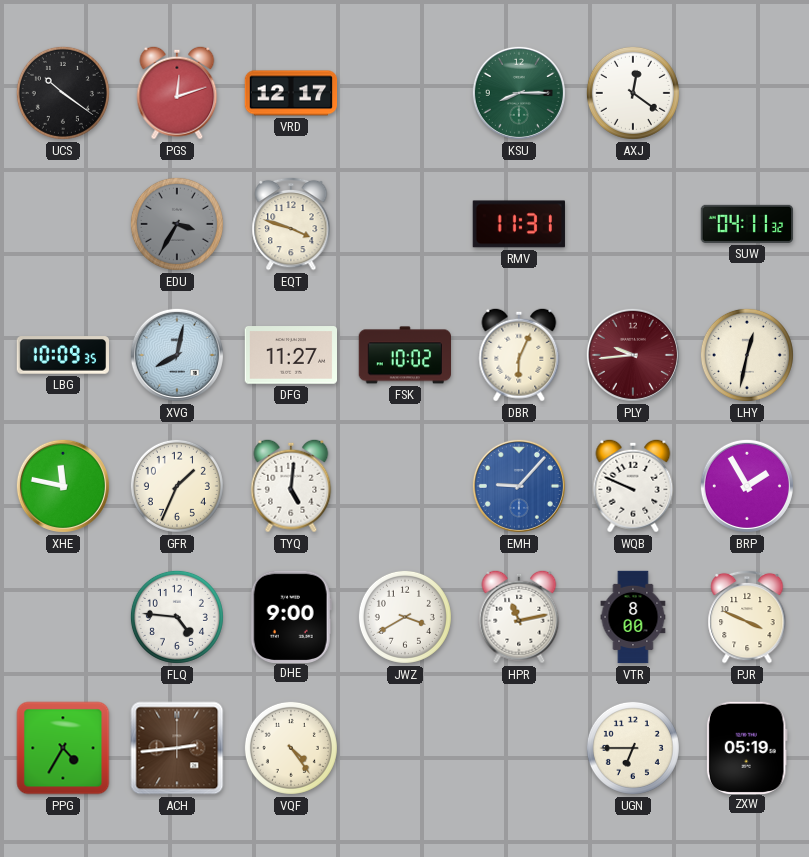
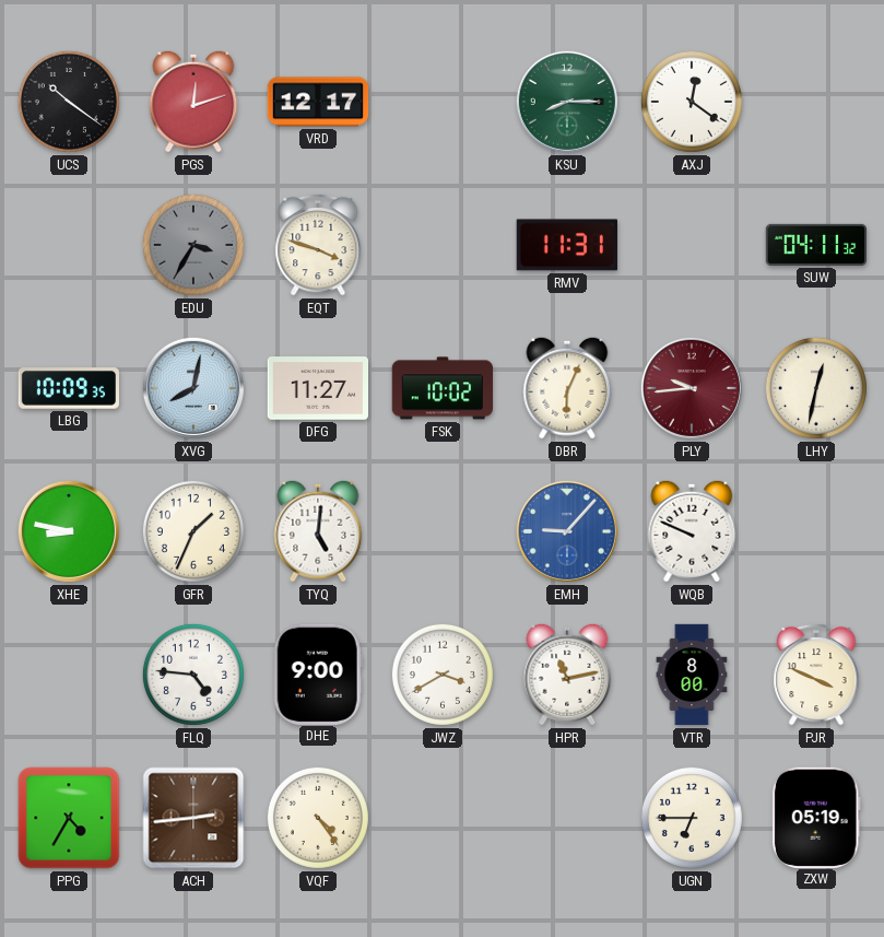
XHE: 11:47 -> 8:47 (69, 531)
BRP: 1:55 -> none (747, 486)
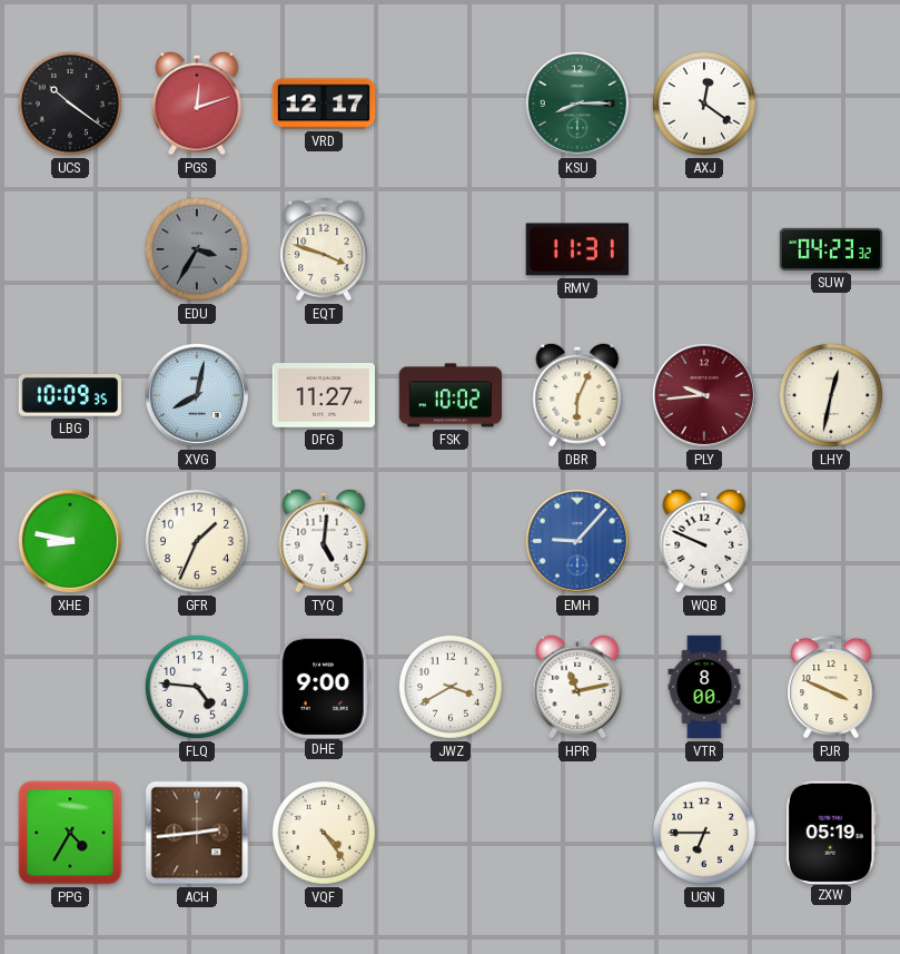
SUW: 04:11 -> 04:23 (831, 249)
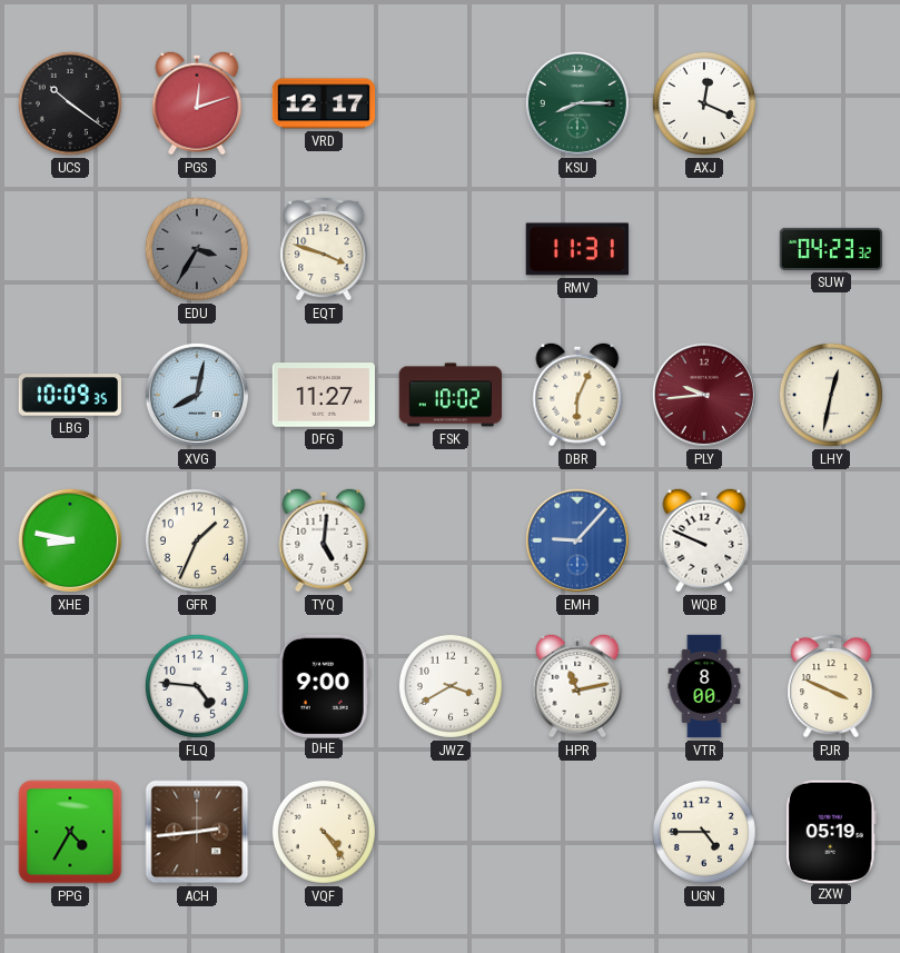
AXJ: 12:21 -> 12:19 (704, 103)
UGN: 6:45 -> 4:45 (704, 832)
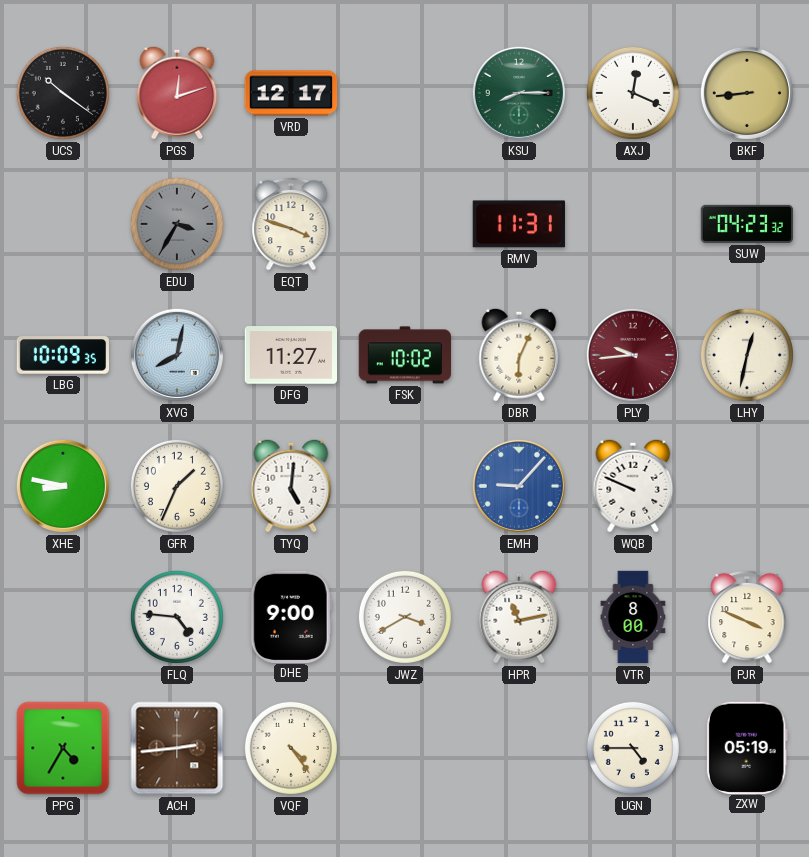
BKF: none -> 8:44 (747, 93)
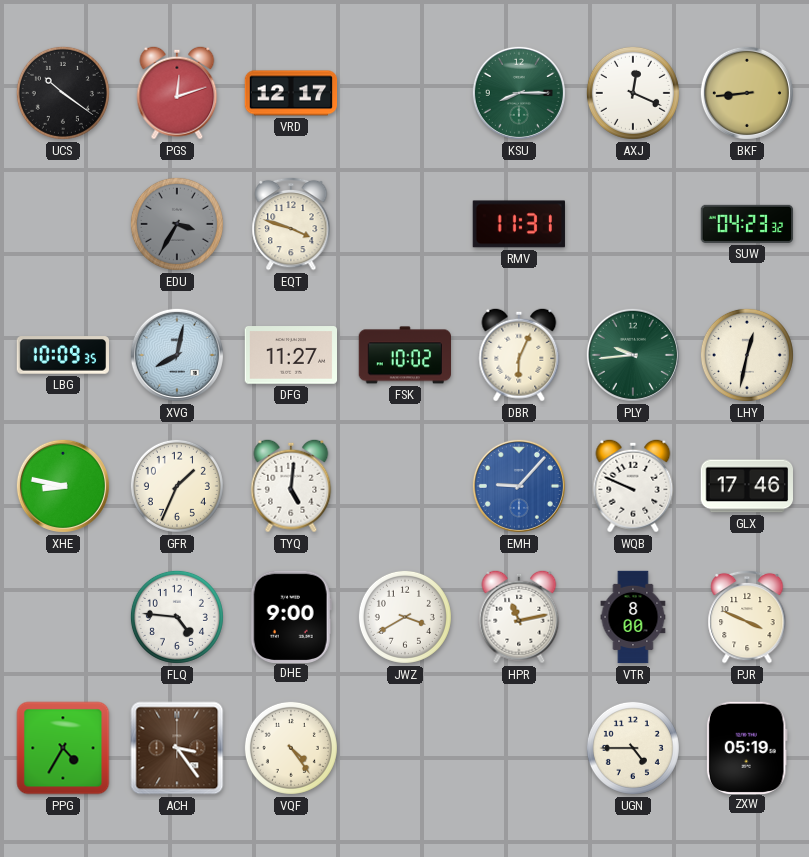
PLY dial: burgundy -> green (633, 355)
GLX: none -> 17:46 (746, 486)
ACH: 2:44 -> 3:24 (177, 748)
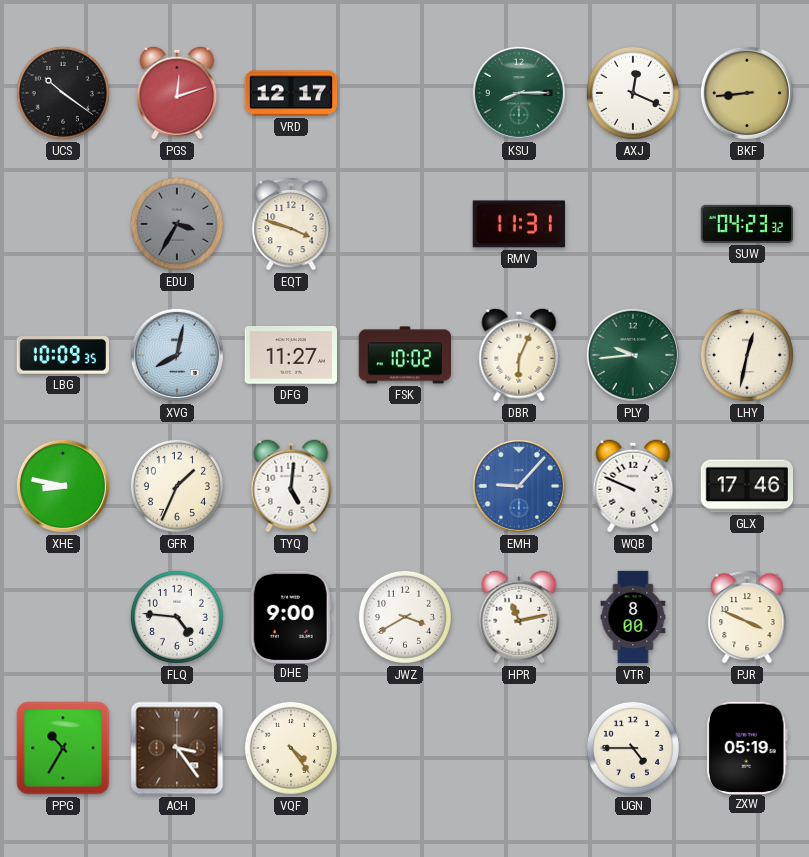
PPG: 4:35 -> 10:35 (63, 748)
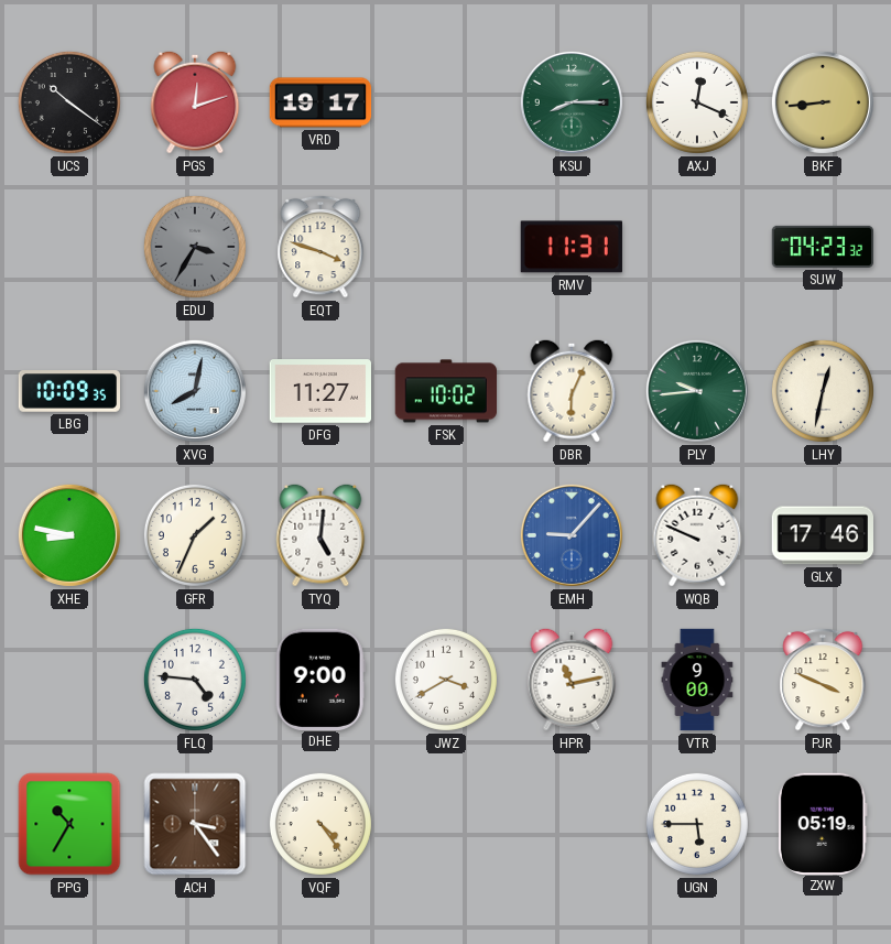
VRD: 12:17 -> 19:17 (320, 102)
VTR: 8:00 -> 9:00 (697, 680)
UGN: 4:45 -> 5:45 (697, 824)
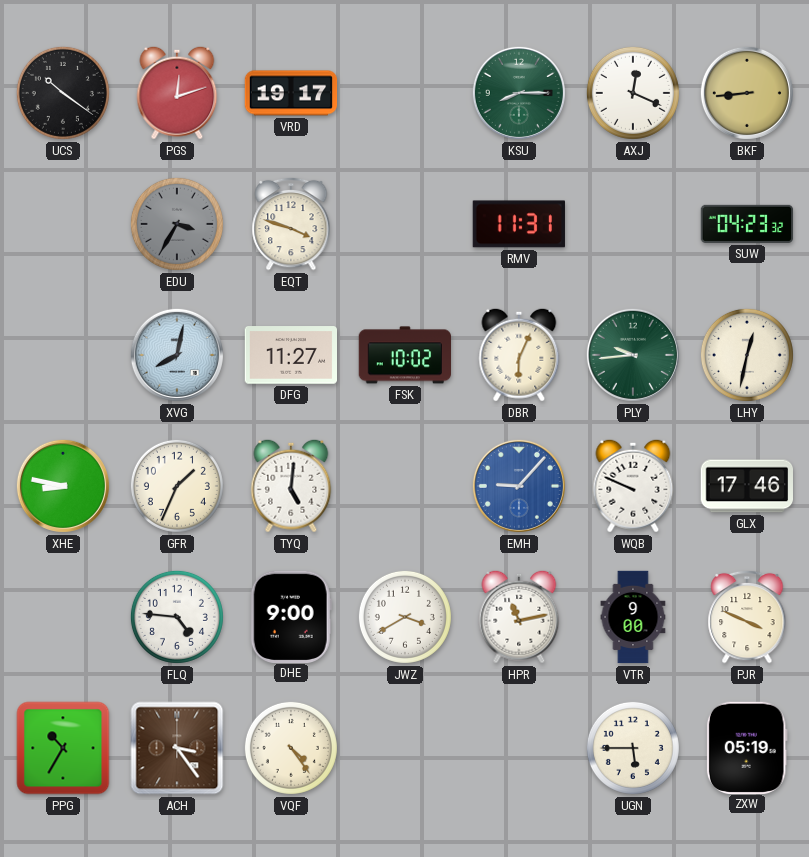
LBG: 10:09 -> none (68, 391)
